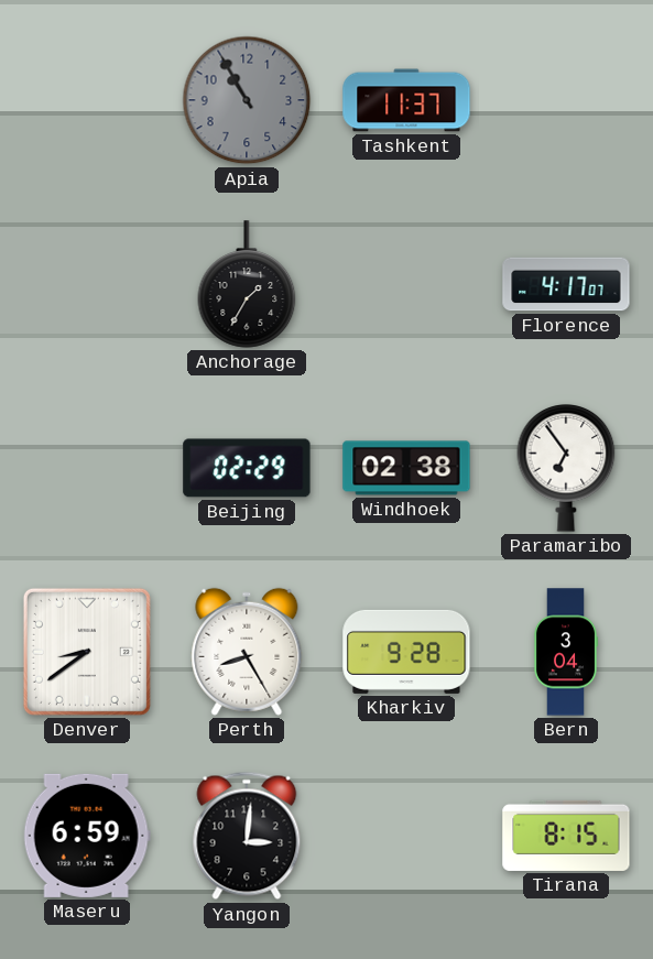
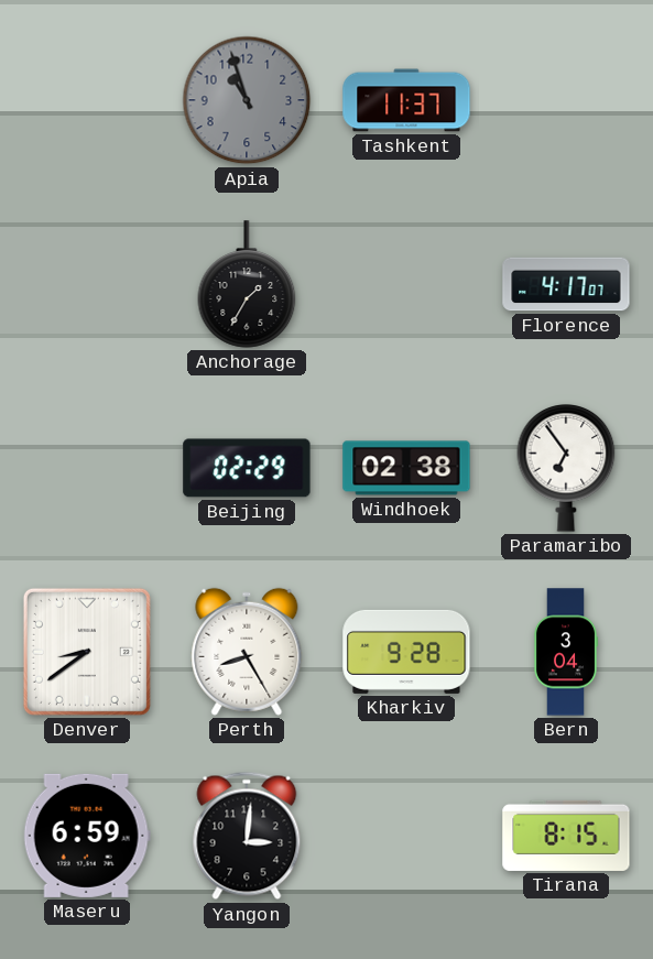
Apia: 10:55 -> 10:57 (247, 100)
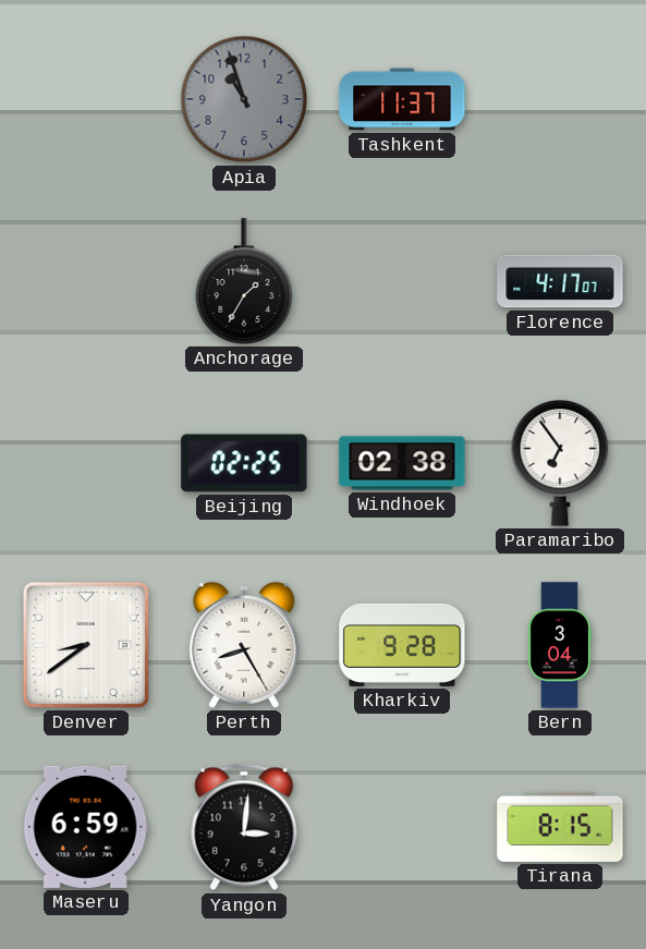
Beijing: 02:29 -> 02:25 (244, 463)
